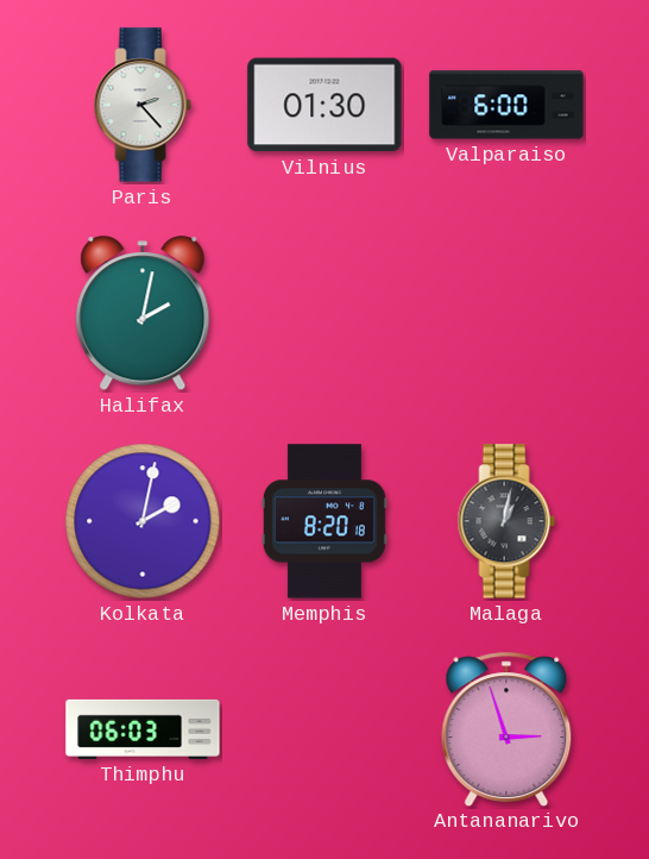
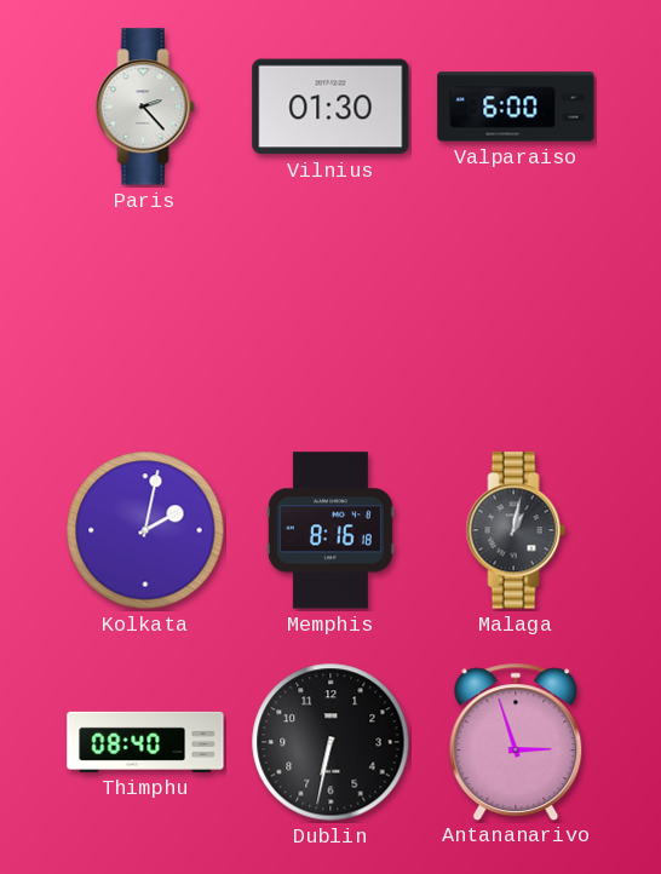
Halifax: 2:02 -> none (143, 314)
Memphis: 8:20 -> 8:16 (330, 530)
Thimphu: 06:03 -> 08:40 (145, 742)
Dublin: none -> 6:32 (330, 742)
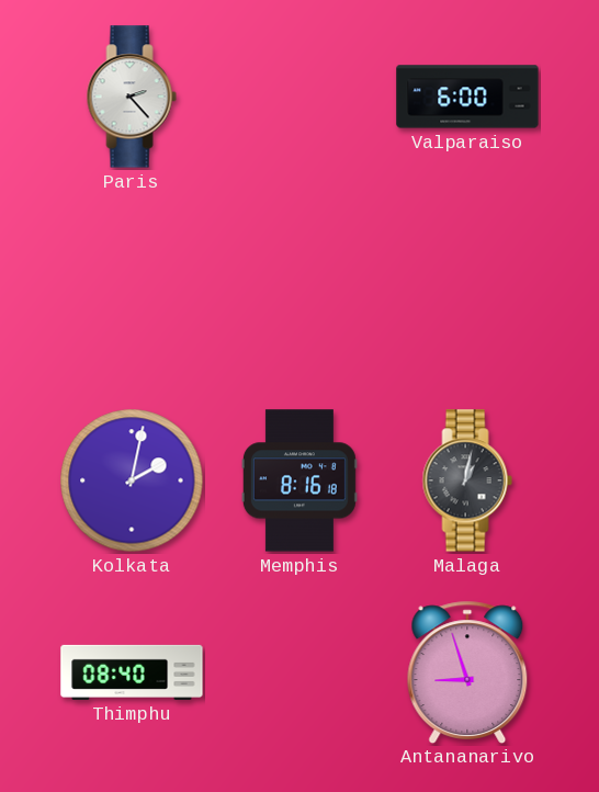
Vilnius: 01:30 -> none (330, 107)
Dublin: 6:32 -> none (330, 742)
Antananarivo: 2:57 -> 8:57 (467, 671)
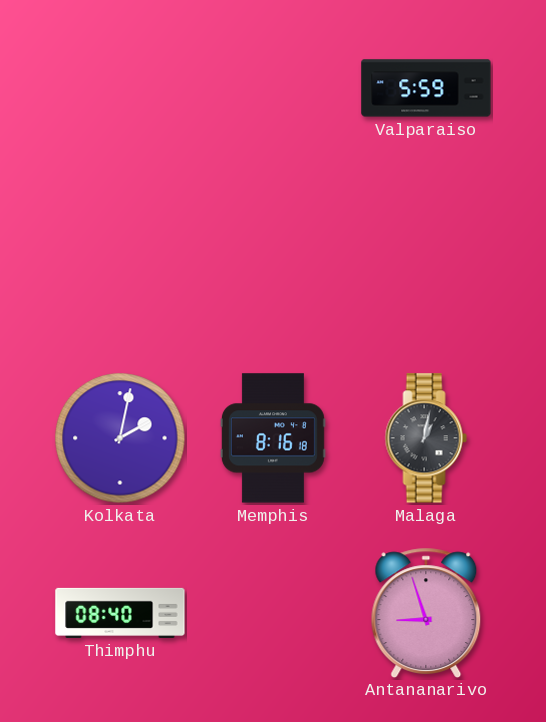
Paris: 2:23 -> none (132, 97)
Valparaiso: 6:00 -> 5:59 (426, 88)
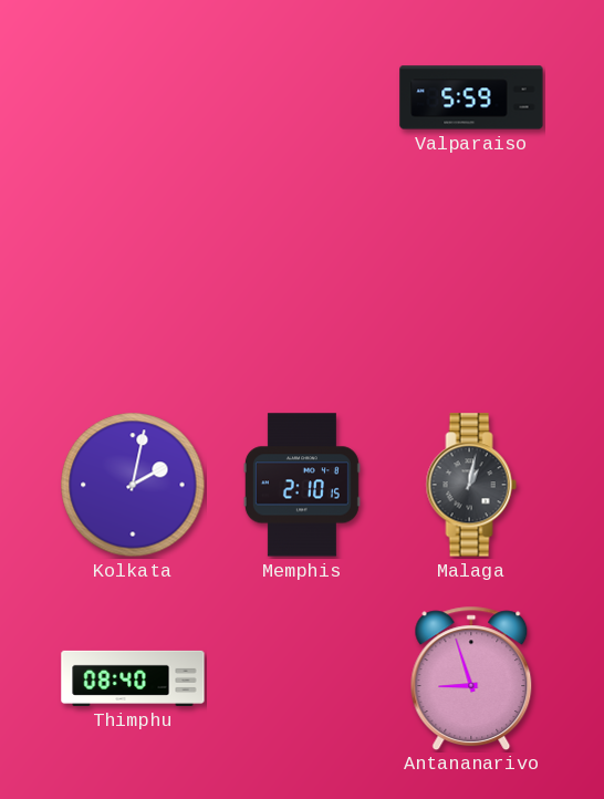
Memphis: 8:16 -> 2:10 (302, 485)
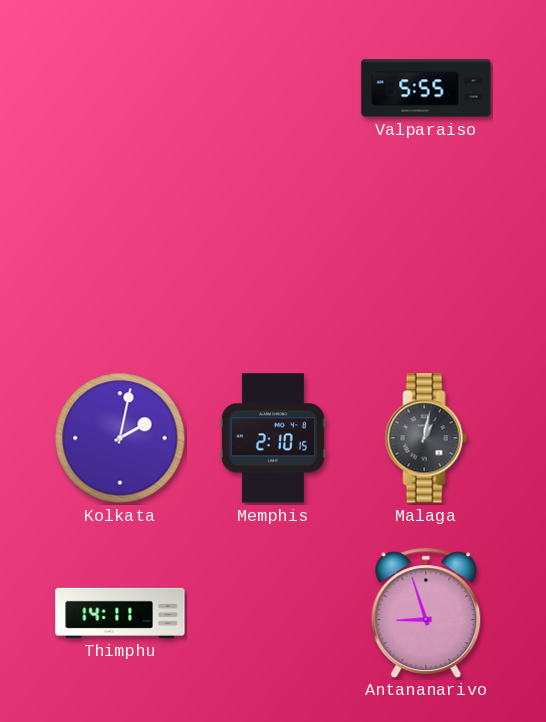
Valparaiso: 5:59 -> 5:55 (426, 88)
Thimphu: 08:40 -> 14:11 (120, 613)
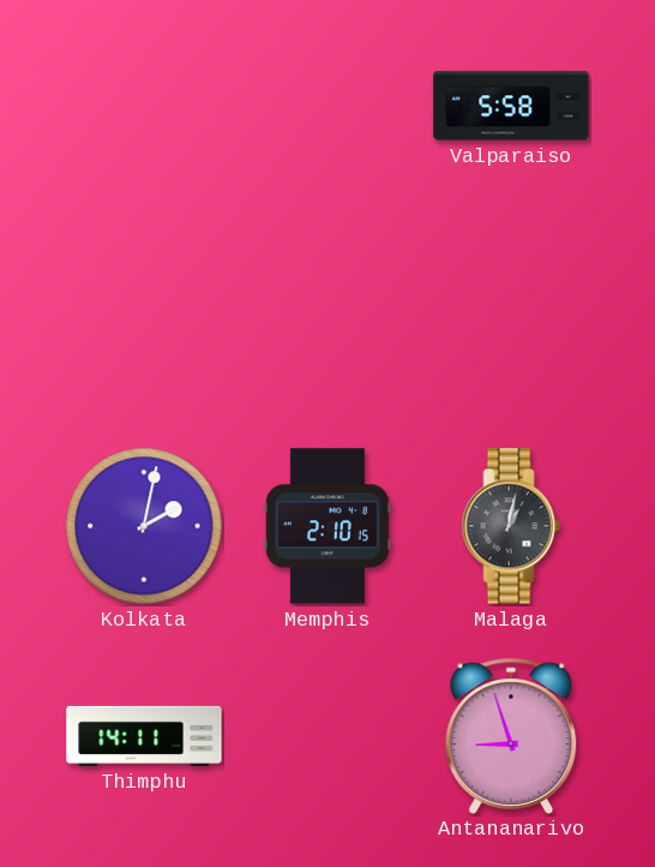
Valparaiso: 5:55 -> 5:58 (511, 106)
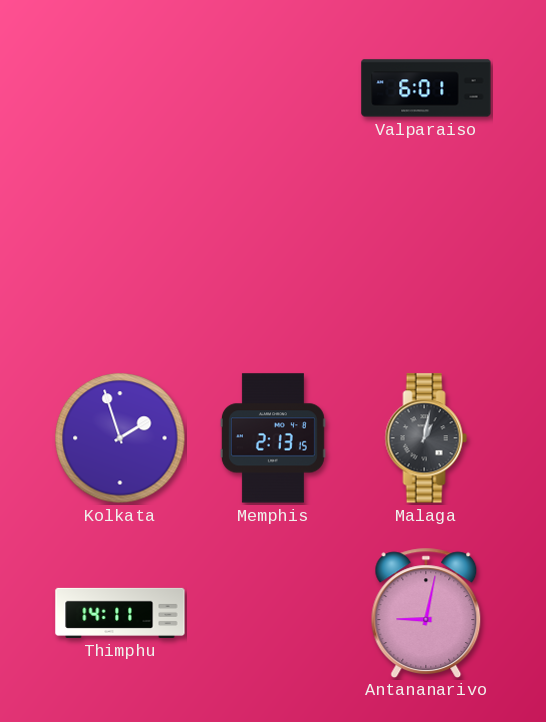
Valparaiso: 5:58 -> 6:01 (426, 88)
Kolkata: 2:02 -> 1:57 (120, 438)
Memphis: 2:10 -> 2:13 (273, 438)
Antananarivo: 8:57 -> 9:02 (426, 612)
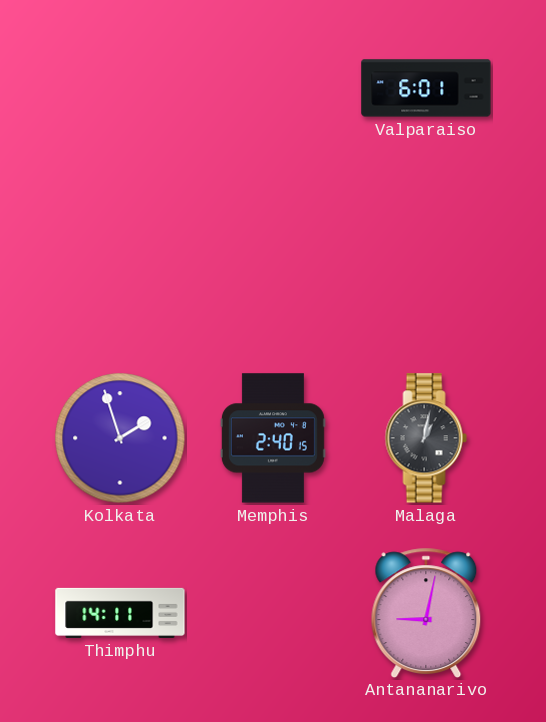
Memphis: 2:13 -> 2:40 (273, 438)
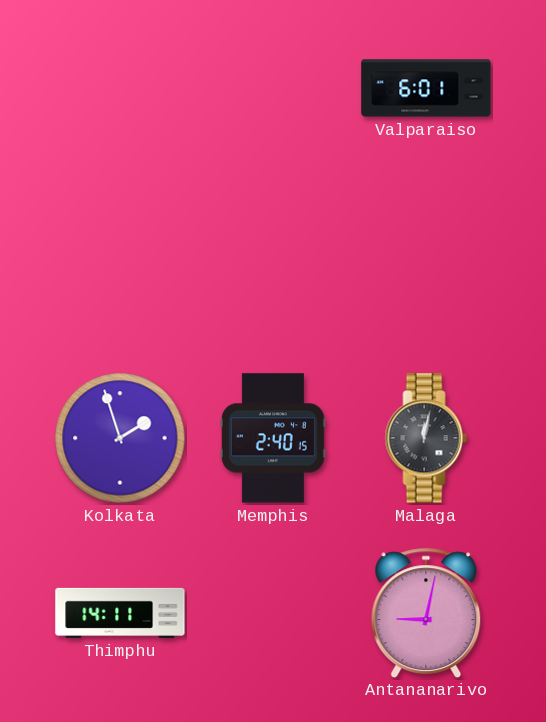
Malaga: 1:02 -> 12:02 (426, 438)
